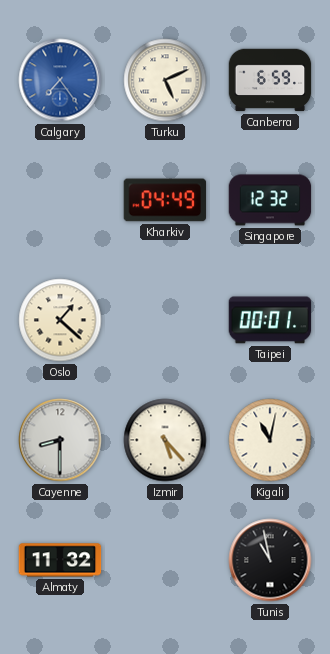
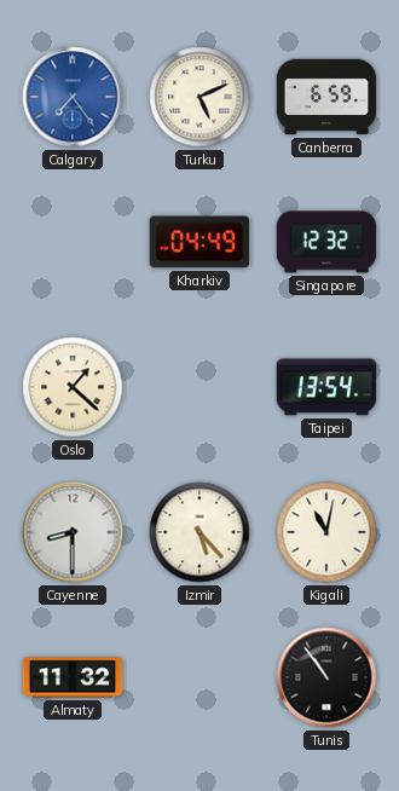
Taipei: 00:01 -> 13:54 (326, 387)
Tunis: 10:58 -> 10:54 (326, 677)
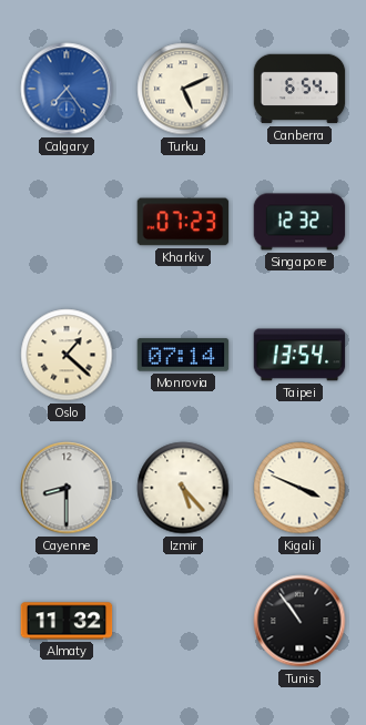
Canberra: 6:59 -> 6:54 (299, 89)
Kharkiv: 04:49 -> 07:23 (183, 222)
Monrovia: none -> 07:14 (183, 355)
Kigali: 11:02 -> 3:49 (299, 488)
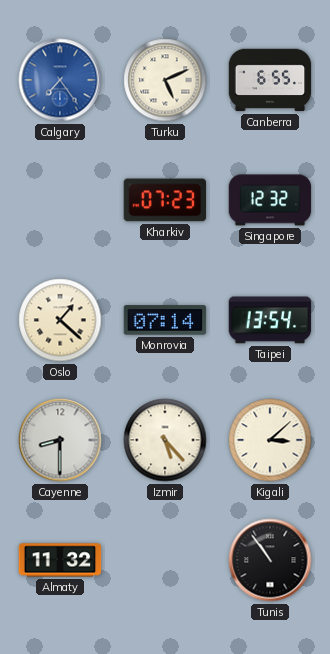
Canberra: 6:54 -> 6:55 (270, 80)
Kigali: 3:49 -> 3:08 (270, 440)
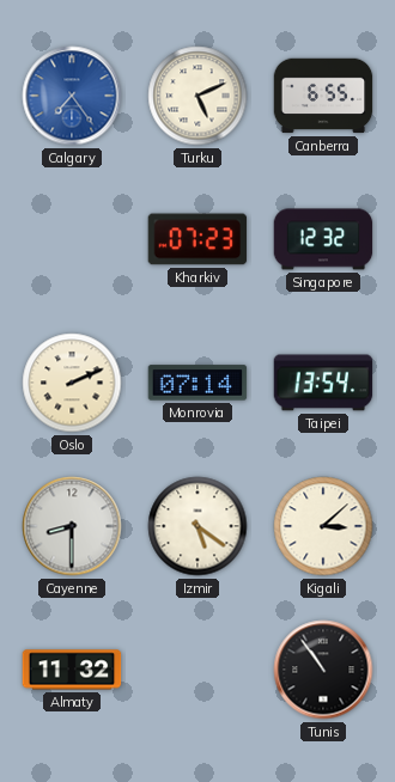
Oslo: 1:22 -> 2:11 (72, 383)
Izmir: 5:23 -> 5:21 (197, 526)
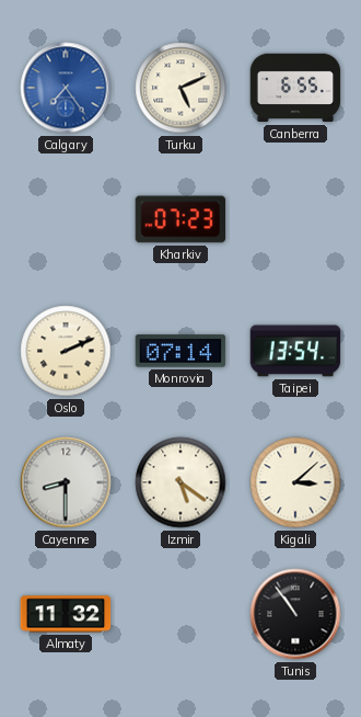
Singapore: 12:32 -> none (323, 239)
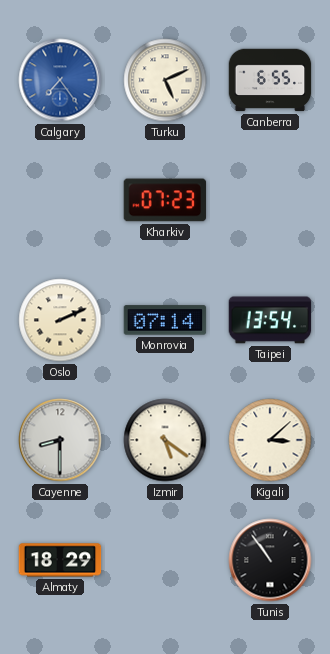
Almaty: 11:32 -> 18:29 (60, 560)
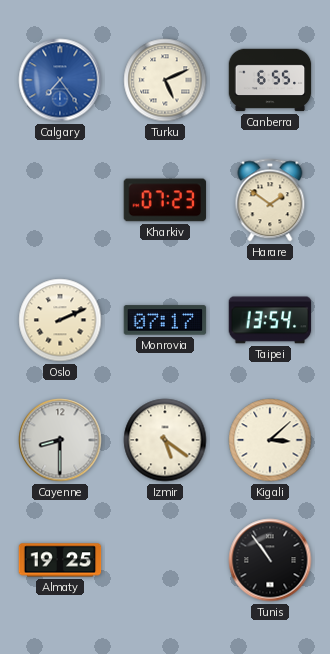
Harare: none -> 1:51 (270, 200)
Monrovia: 07:14 -> 07:17 (165, 320)
Almaty: 18:29 -> 19:25 (60, 560)
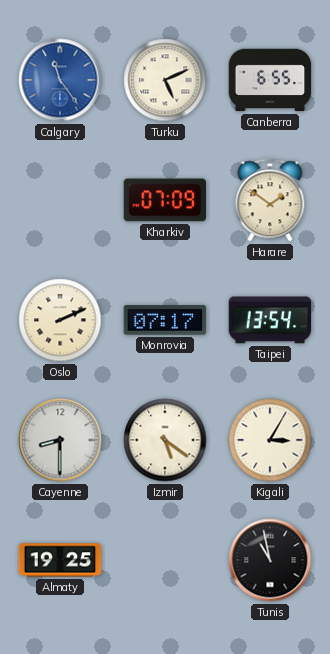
Calgary: 7:24 -> 11:24 (60, 80)
Kharkiv: 07:23 -> 07:09 (165, 200)
Kigali: 3:08 -> 3:05 (270, 440)
Tunis: 10:54 -> 10:58 (270, 560)
